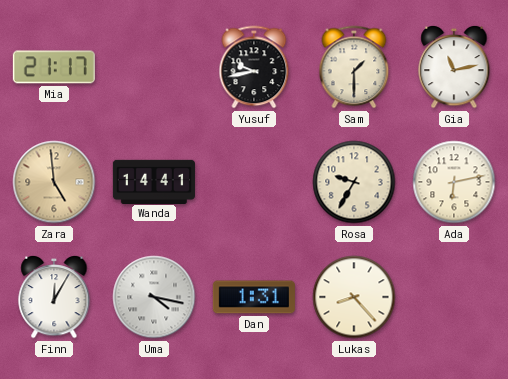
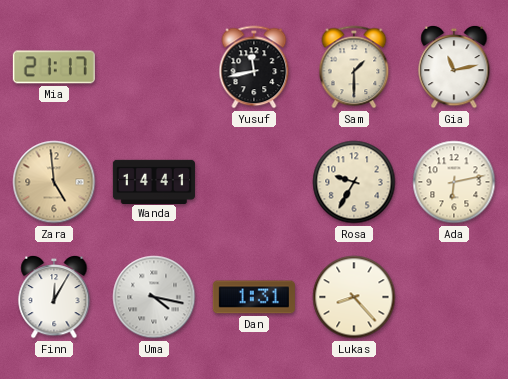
Yusuf: 9:43 -> 11:43 (254, 67)
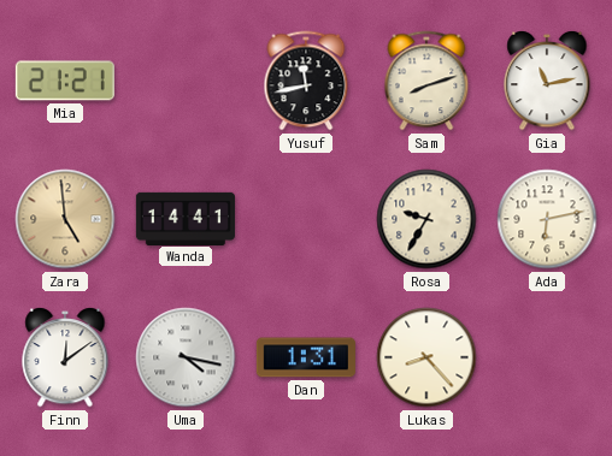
Mia: 21:17 -> 21:21 (65, 81)
Sam: 1:30 -> 8:12 (426, 81)
Finn: 12:05 -> 12:09 (65, 357)
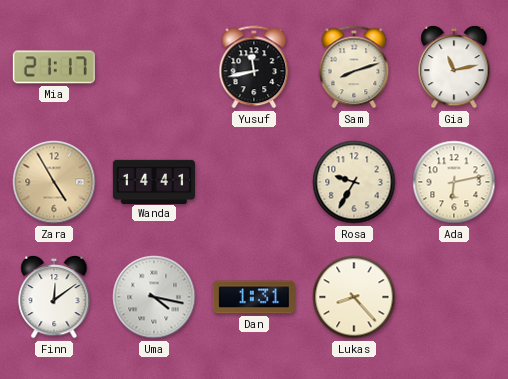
Mia: 21:21 -> 21:17 (54, 67)
Zara: 4:59 -> 4:55 (54, 182)
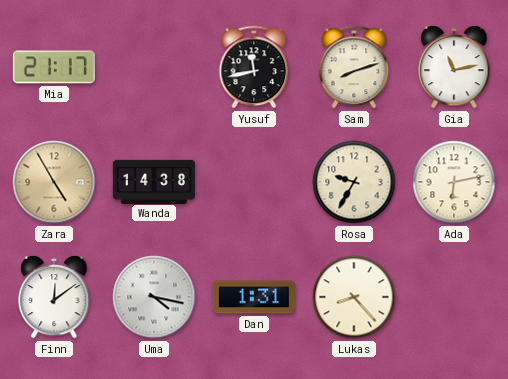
Wanda: 14:41 -> 14:38 (154, 181)
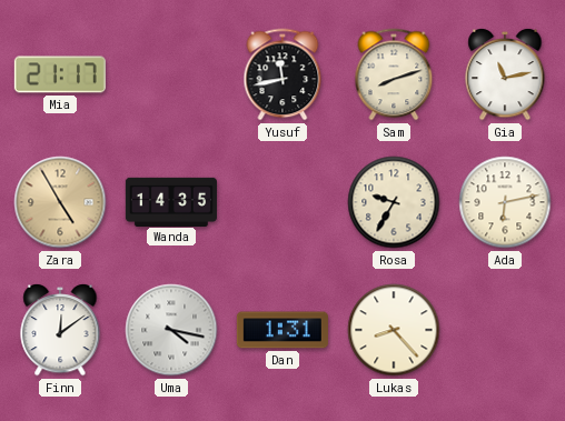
Wanda: 14:38 -> 14:35 (171, 201)
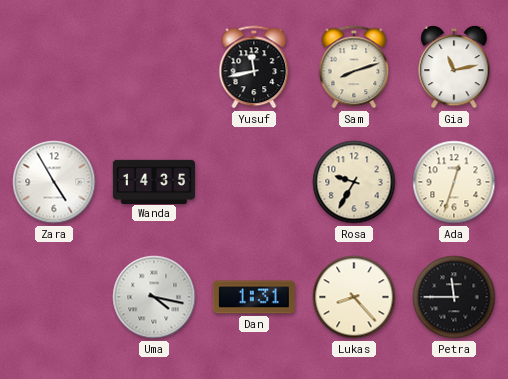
Mia: 21:17 -> none (60, 74)
Zara dial: champagne -> white (54, 182)
Ada: 6:13 -> 12:33 (454, 182)
Finn: 12:09 -> none (60, 330)
Petra: none -> 11:45 (454, 297)
